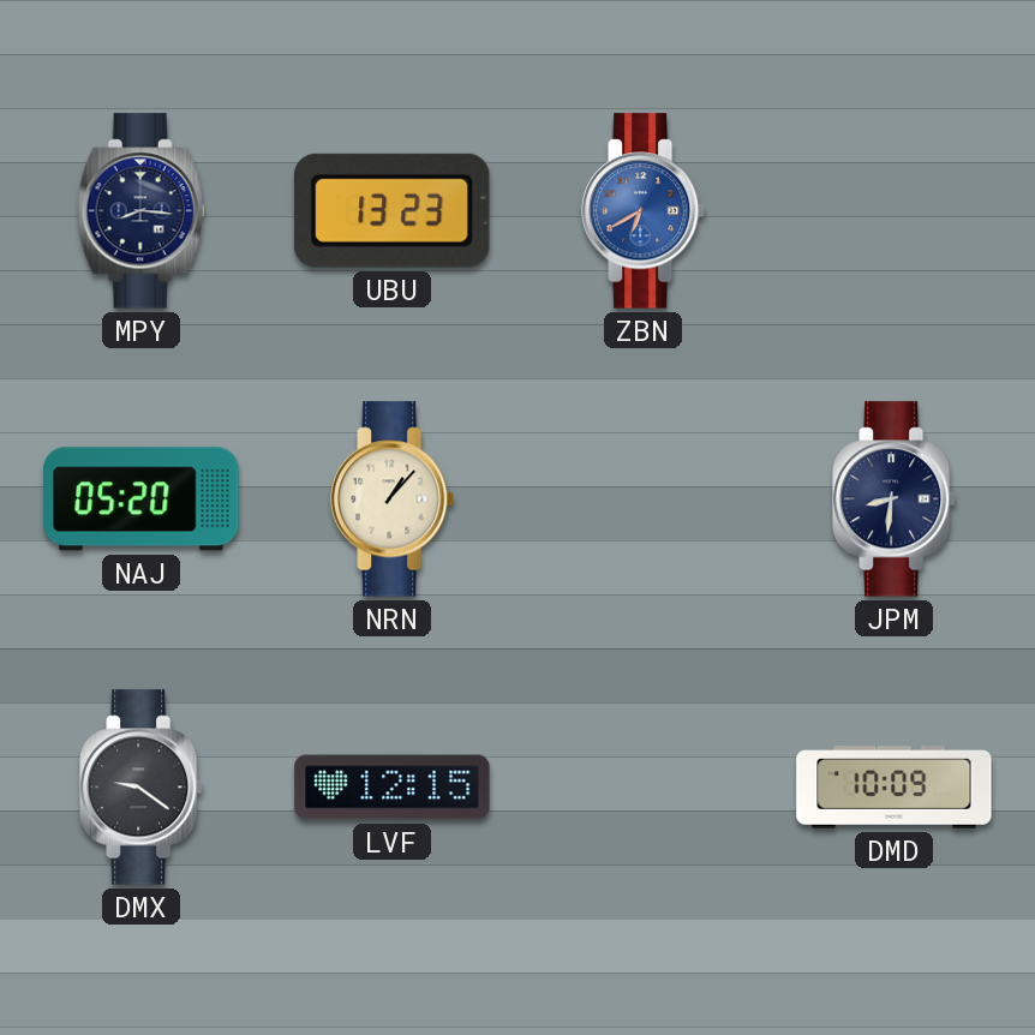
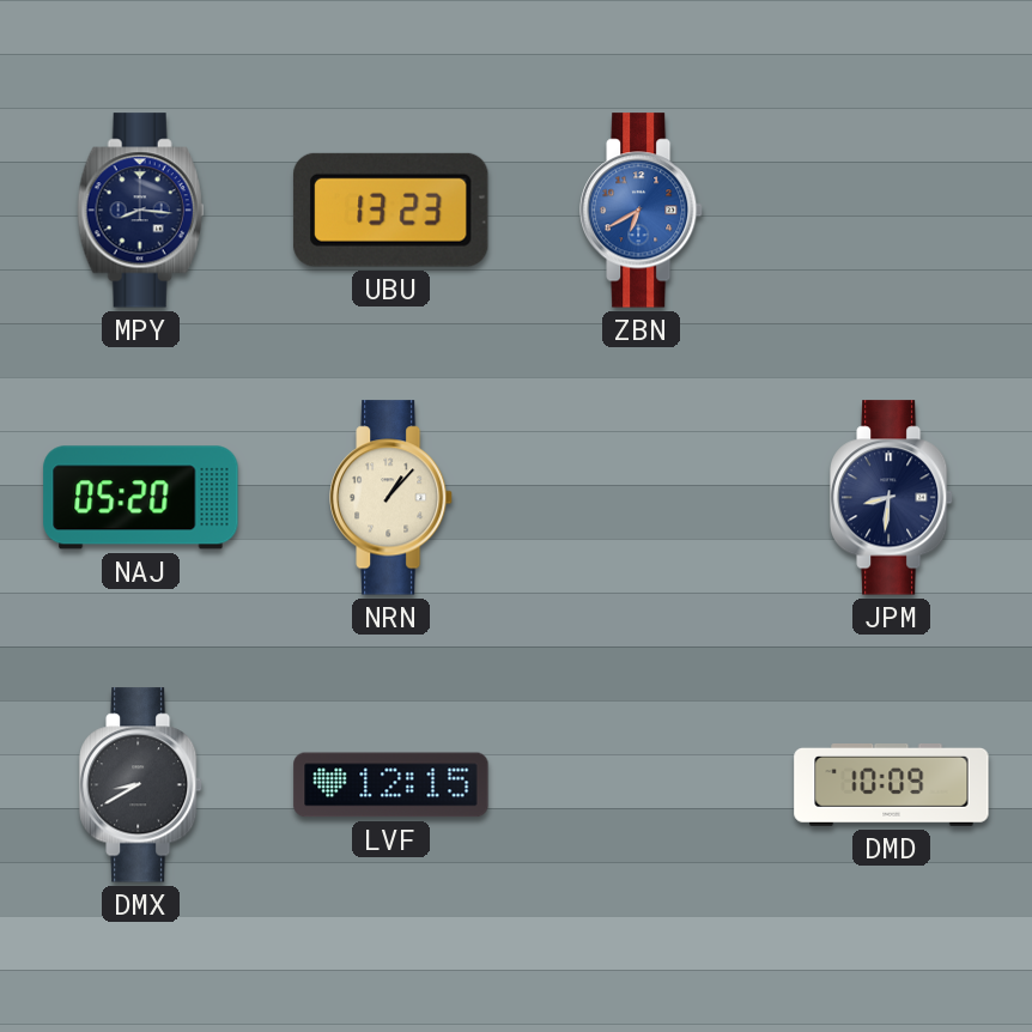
DMX: 9:21 -> 8:40 (142, 785)
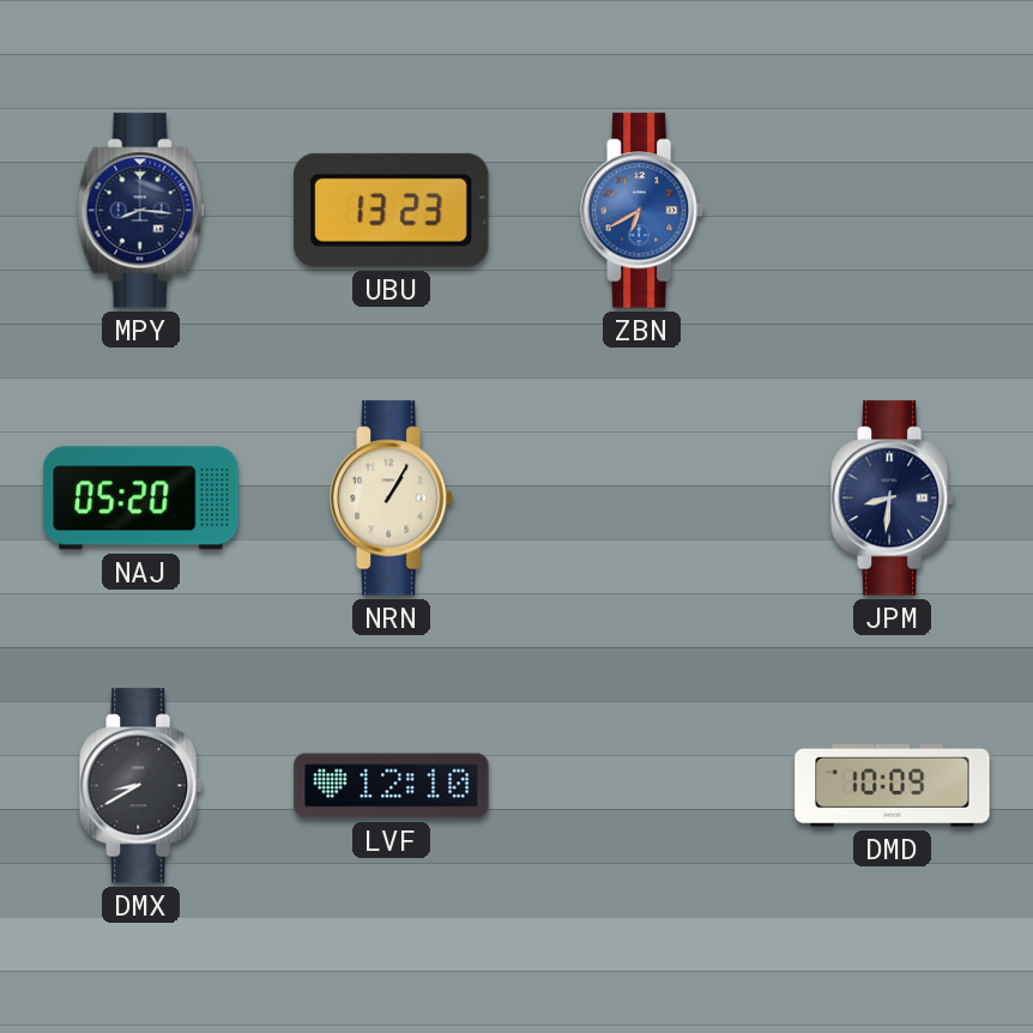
NRN: 1:07 -> 1:05 (393, 499)
LVF: 12:15 -> 12:10 (392, 786)
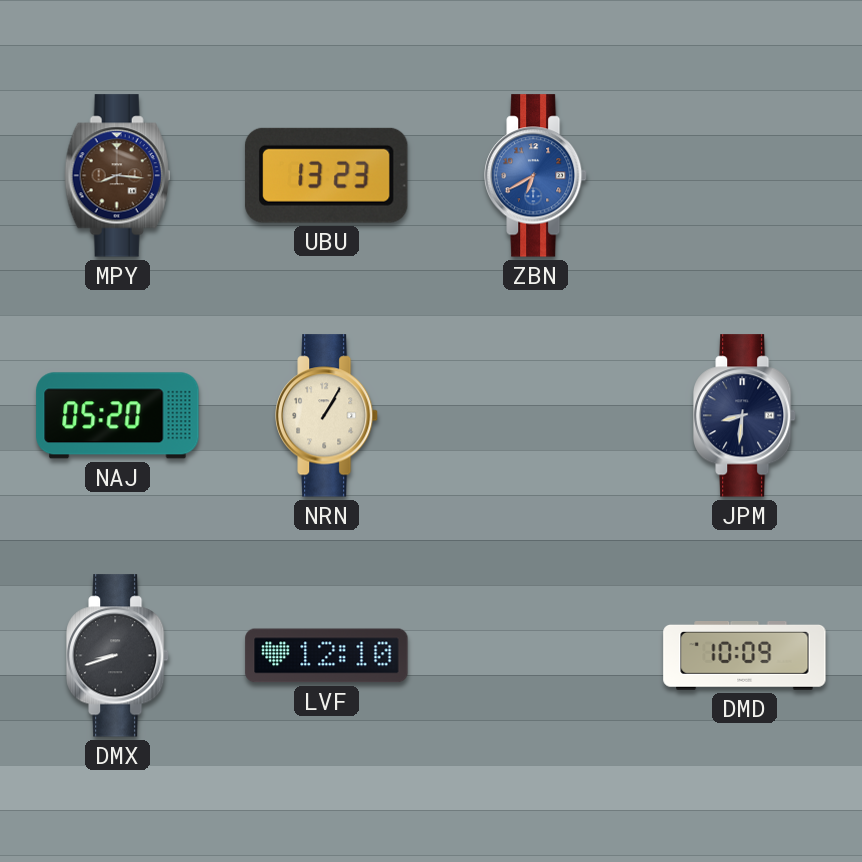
MPY dial: navy -> brown (118, 176)
DMX: 8:40 -> 8:42 (119, 656)
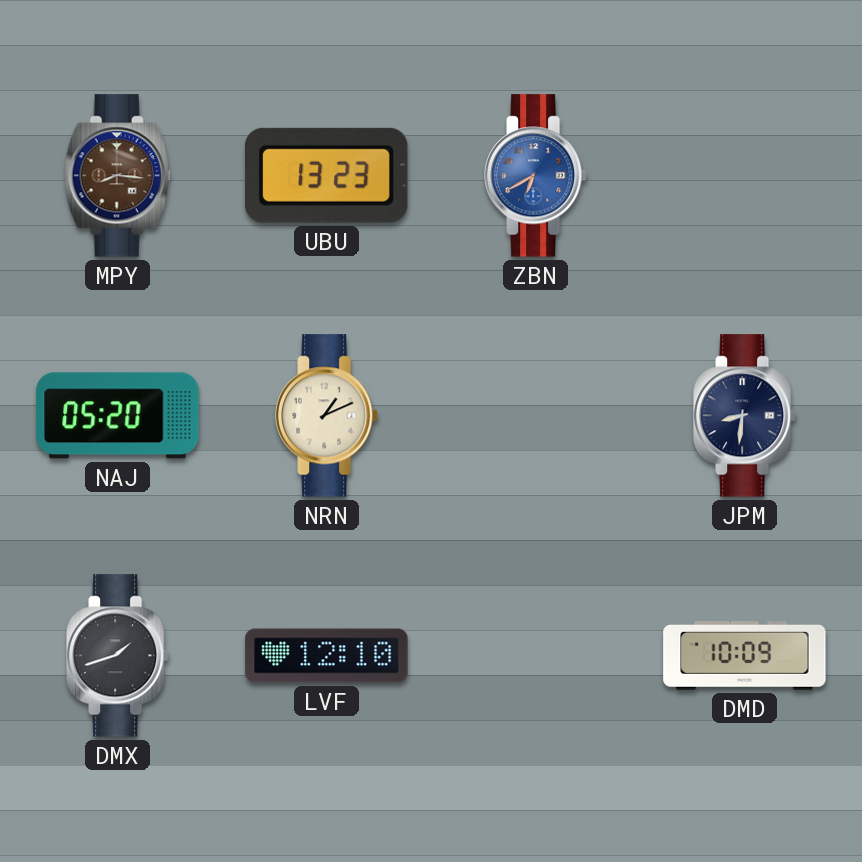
NRN: 1:05 -> 1:11 (328, 416)
DMX: 8:42 -> 1:42 (119, 656)
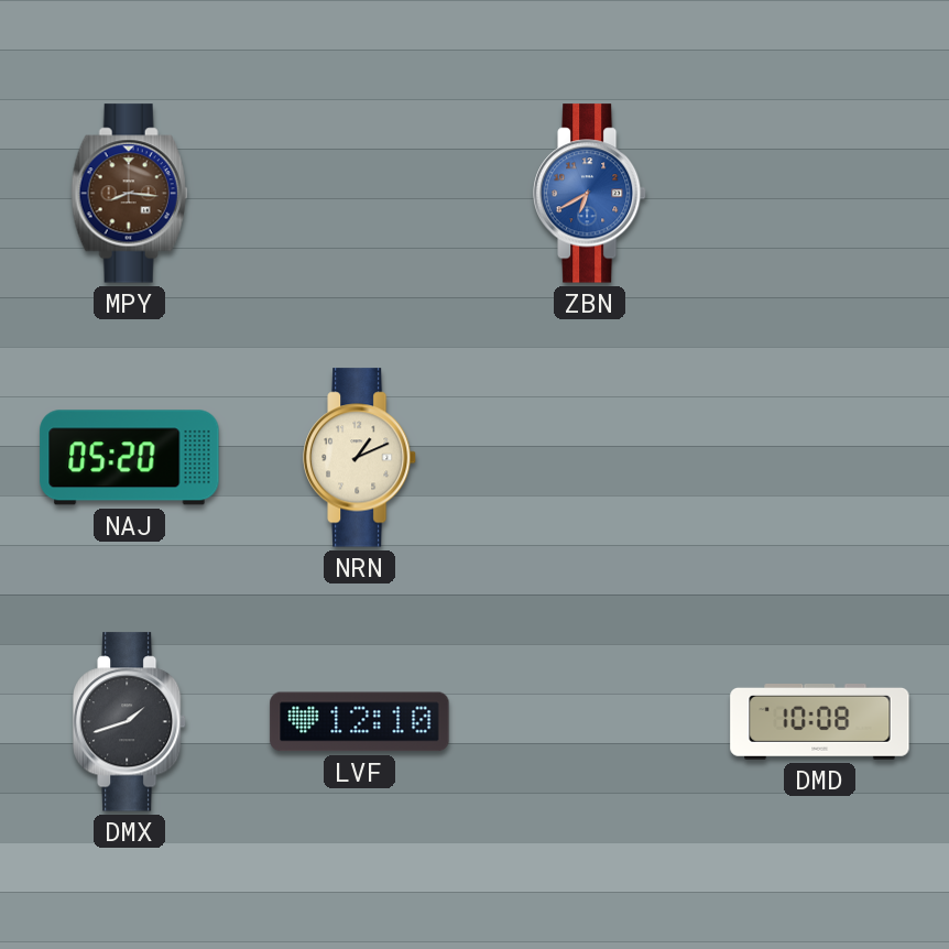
UBU: 13:23 -> none (326, 175)
JPM: 8:31 -> none (746, 416)
DMD: 10:09 -> 10:08 (820, 722)
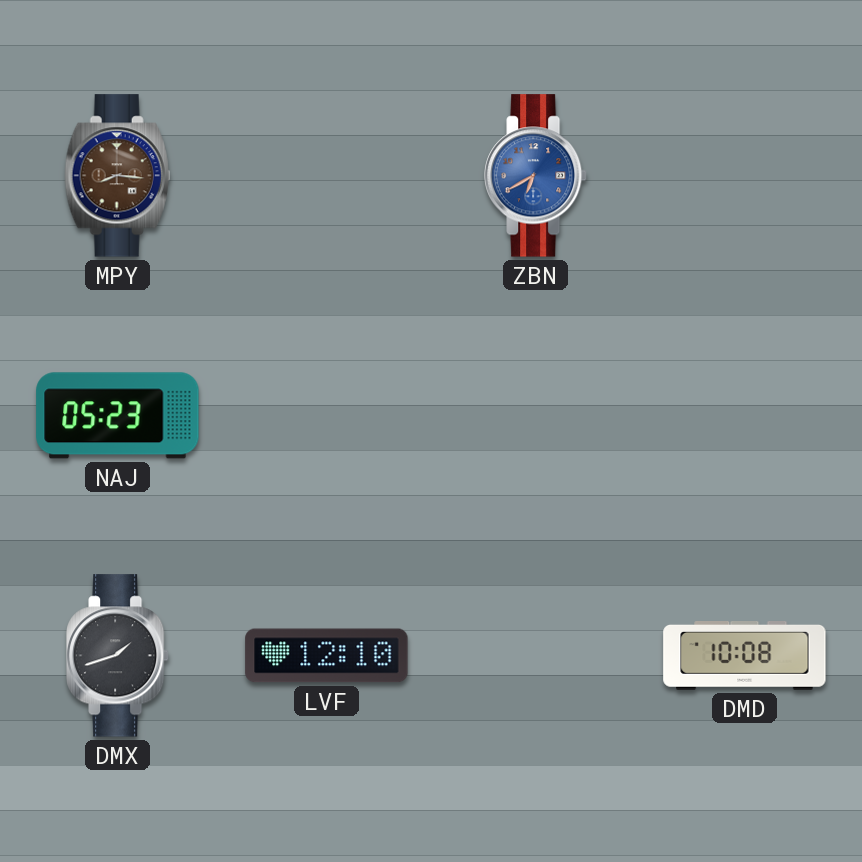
NAJ: 05:20 -> 05:23 (118, 416)
NRN: 1:11 -> none (361, 458)
